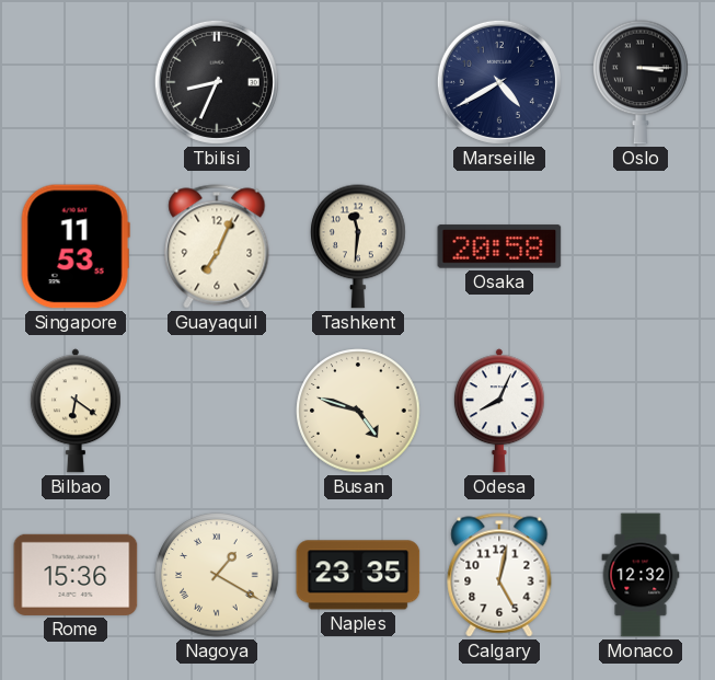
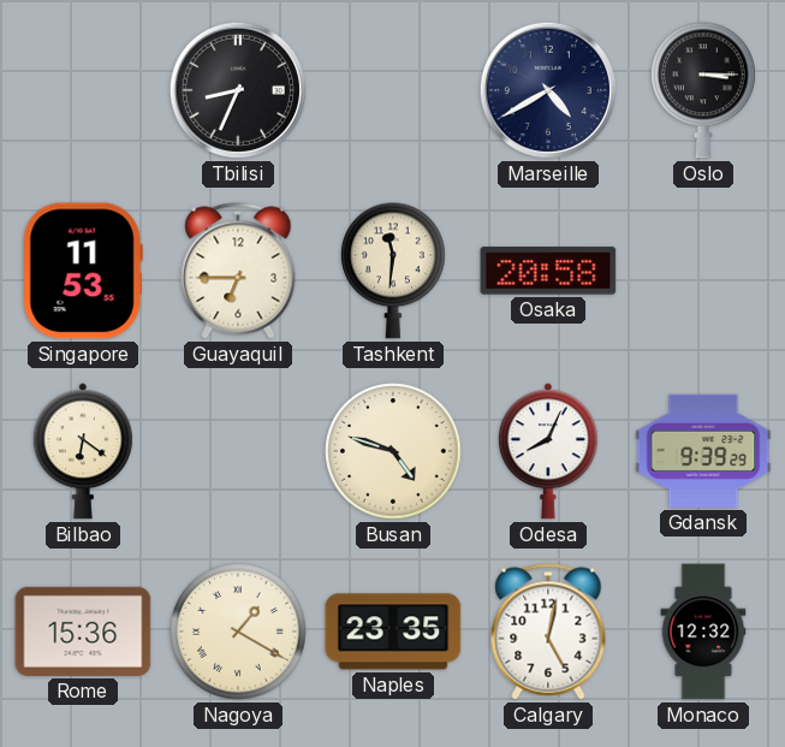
Guayaquil: 7:04 -> 6:45 (238, 271)
Gdansk: none -> 9:39 (703, 451)
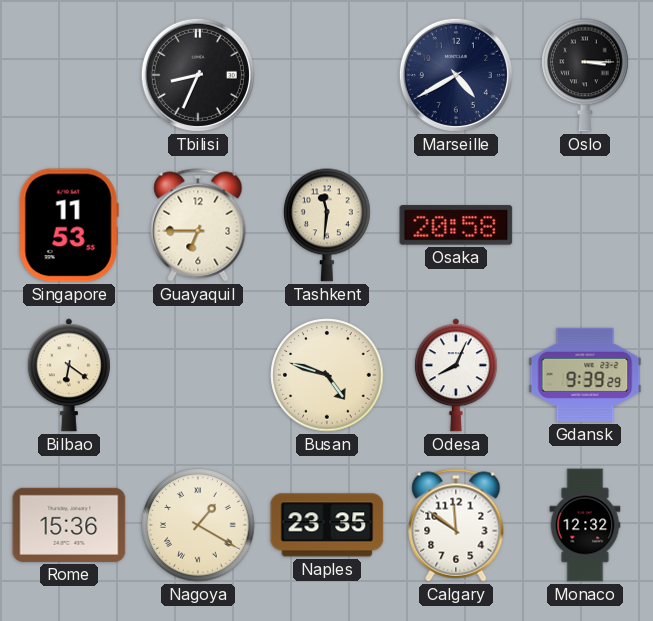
Calgary: 5:02 -> 11:51 (456, 525)
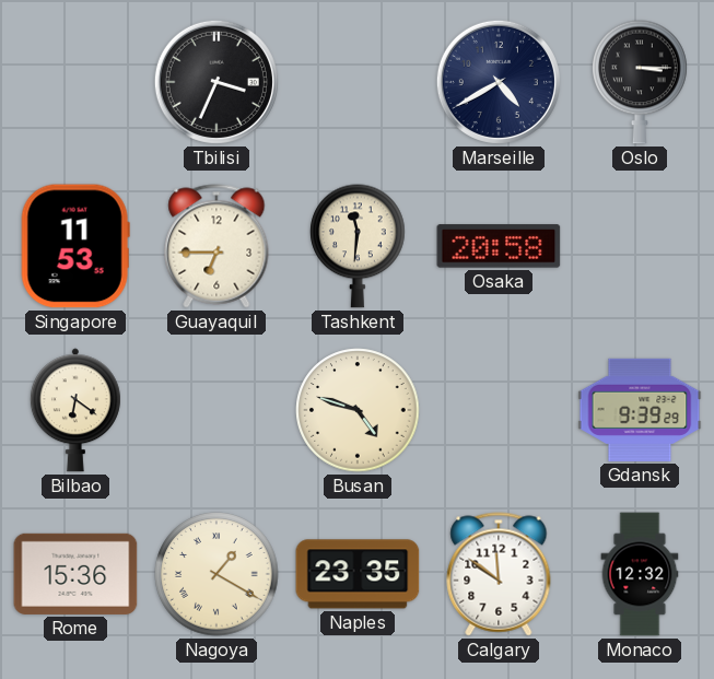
Tbilisi: 8:34 -> 3:34 (216, 82)
Odesa: 8:04 -> none (456, 375)
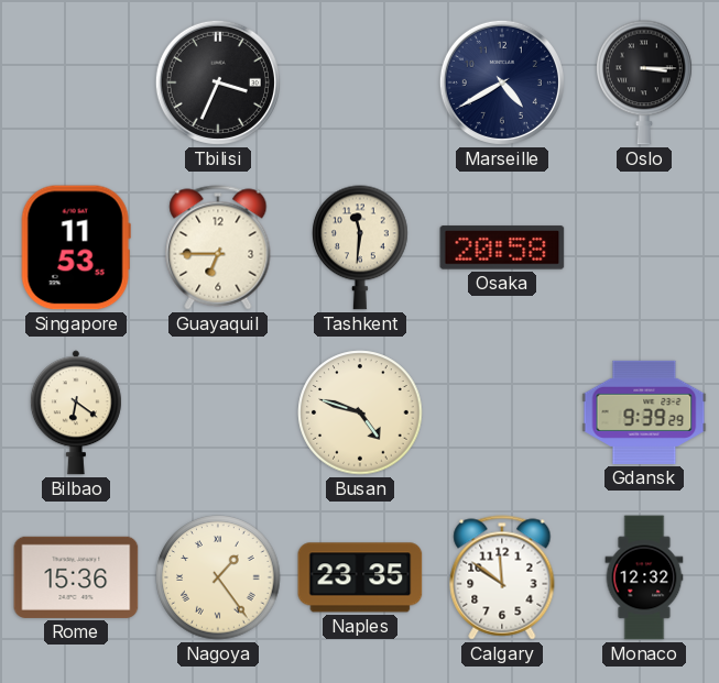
Nagoya: 1:20 -> 1:24 (218, 577)
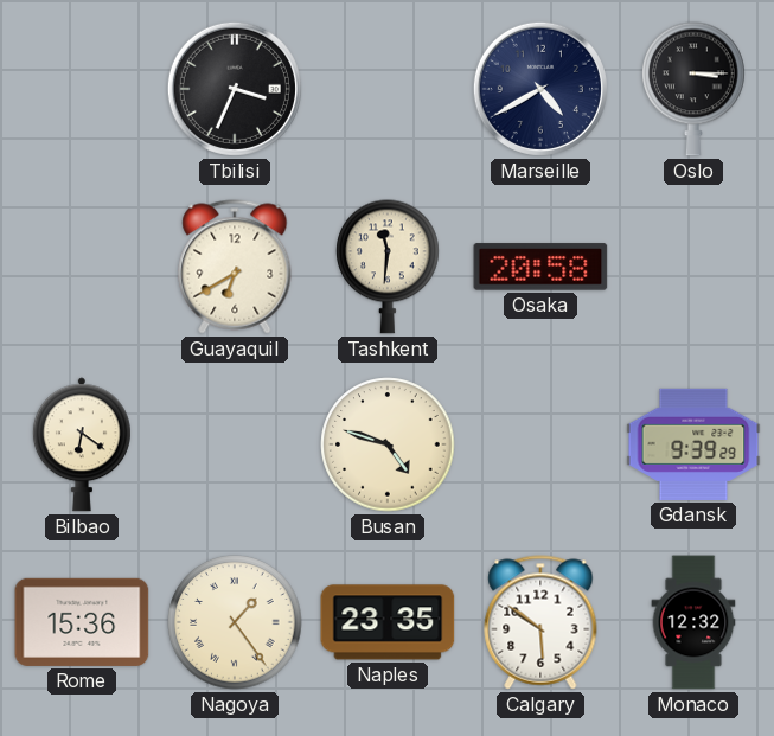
Singapore: 11:53 -> none (76, 247)
Guayaquil: 6:45 -> 6:40 (235, 267)
Calgary: 11:51 -> 5:51 (540, 622)
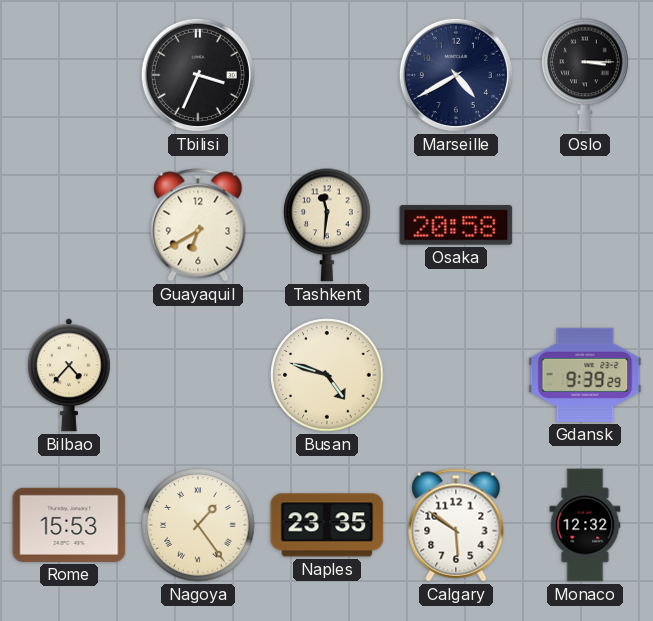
Bilbao: 6:21 -> 4:37 (69, 375)
Rome: 15:36 -> 15:53 (69, 525)
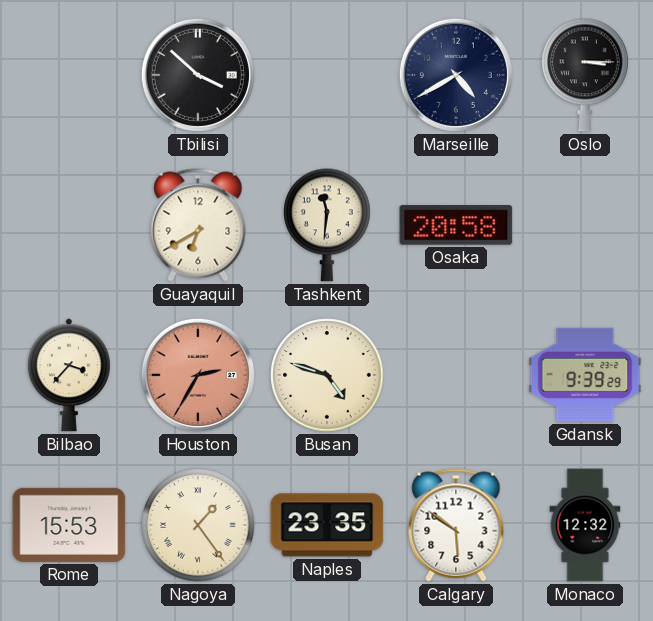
Tbilisi: 3:34 -> 3:52 (198, 75)
Bilbao: 4:37 -> 3:37 (69, 375)
Houston: none -> 2:35 (198, 375)
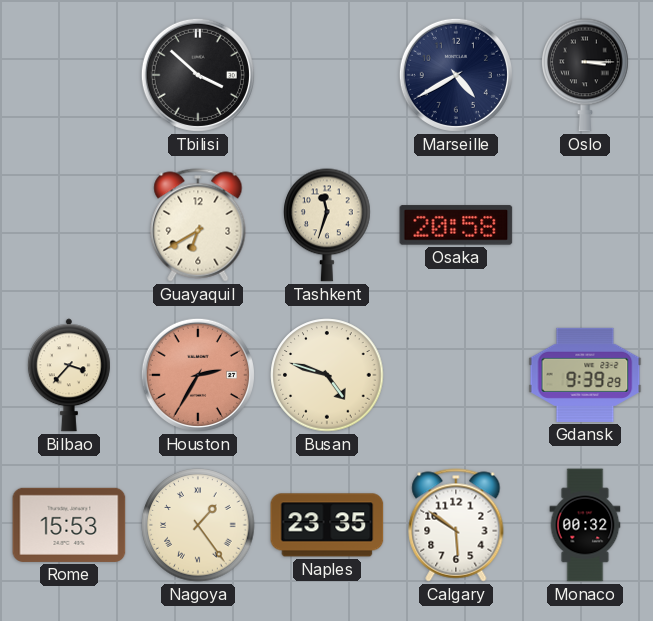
Tashkent: 11:31 -> 11:33 (327, 225)
Monaco: 12:32 -> 00:32 (585, 525)
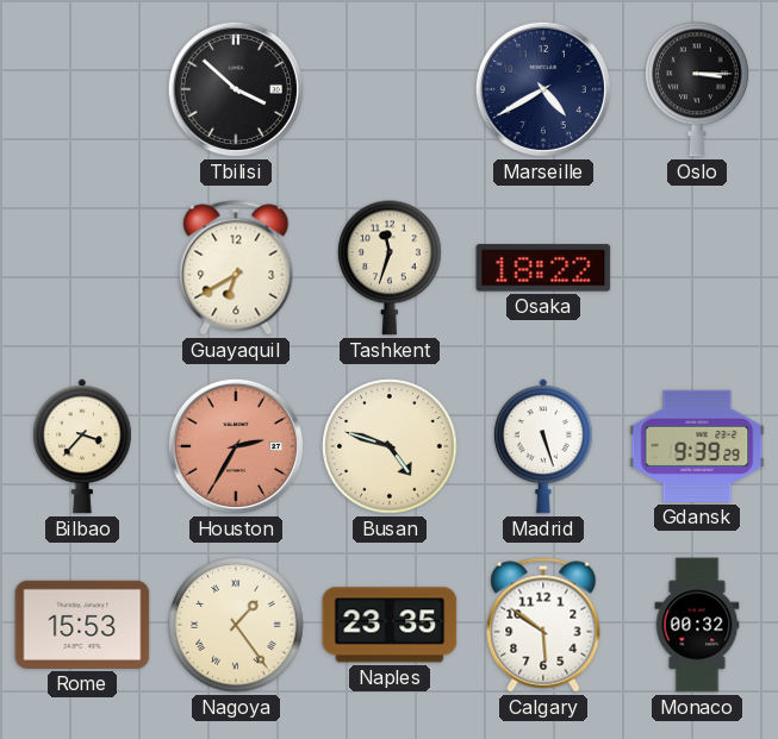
Osaka: 20:58 -> 18:22 (543, 268)
Madrid: none -> 5:27 (543, 446)
